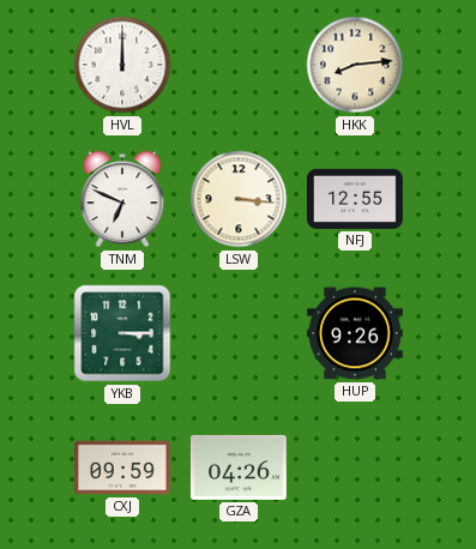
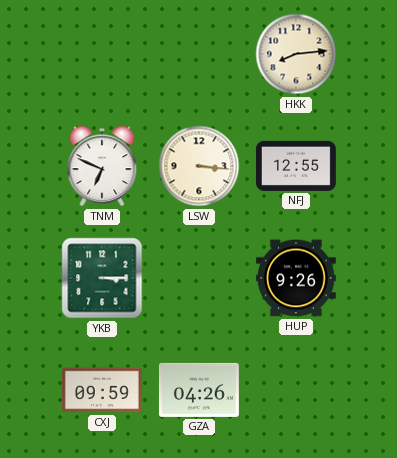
HVL: 12:00 -> none (122, 65)
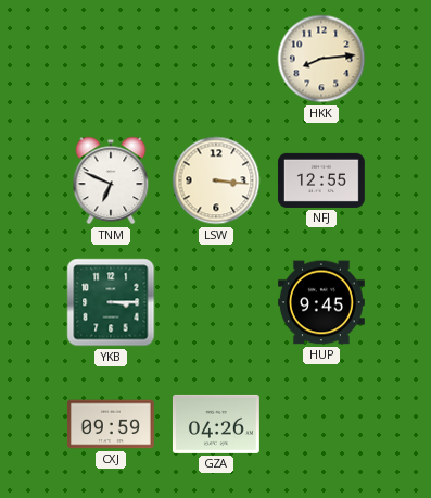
HUP: 9:26 -> 9:45 (321, 302)
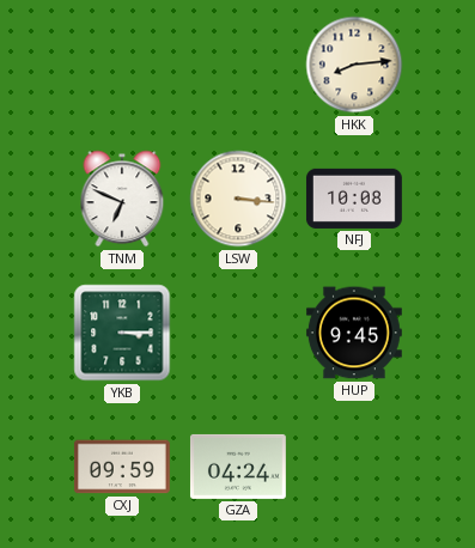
NFJ: 12:55 -> 10:08 (354, 199)
GZA: 04:26 -> 04:24 (238, 467)
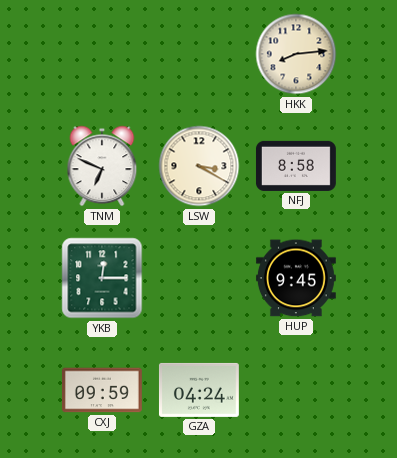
LSW: 3:16 -> 3:20 (199, 166)
NFJ: 10:08 -> 8:58 (296, 166)
YKB: 3:15 -> 12:15 (102, 278)
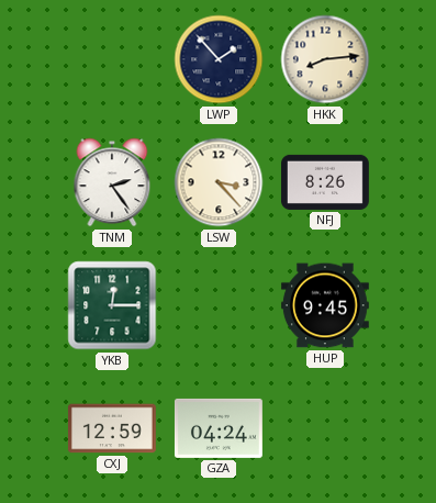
LWP: none -> 1:53 (219, 59)
TNM: 6:49 -> 2:24 (112, 182)
LSW: 3:20 -> 3:23 (219, 182)
NFJ: 8:58 -> 8:26 (325, 182)
CXJ: 09:59 -> 12:59 (112, 428)
